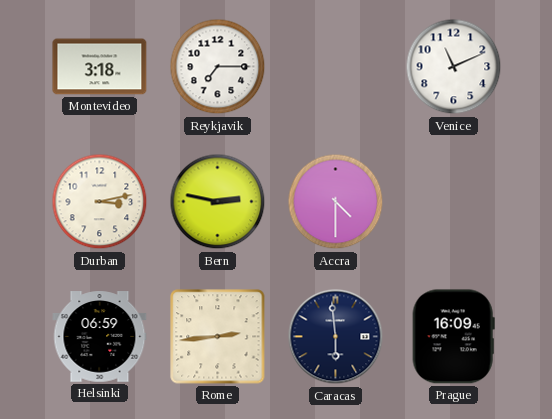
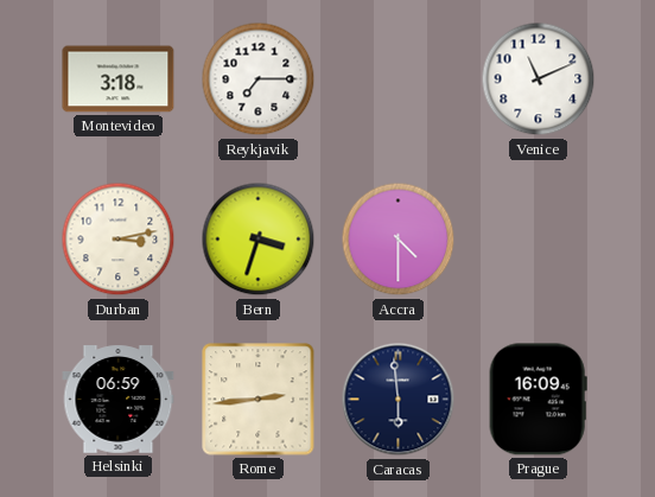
Bern: 2:47 -> 3:33 (259, 240)
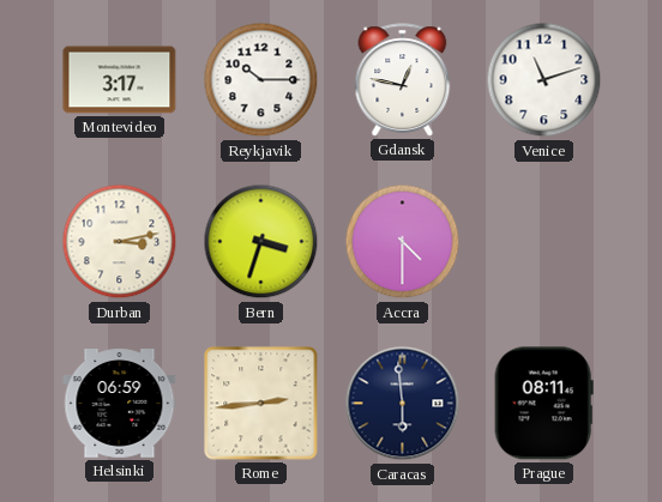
Montevideo: 3:18 -> 3:17 (120, 80)
Reykjavik: 7:15 -> 10:15 (261, 80)
Gdansk: none -> 12:47 (403, 80)
Venice: 11:11 -> 11:12 (544, 80)
Prague: 16:09 -> 08:11 (543, 404)
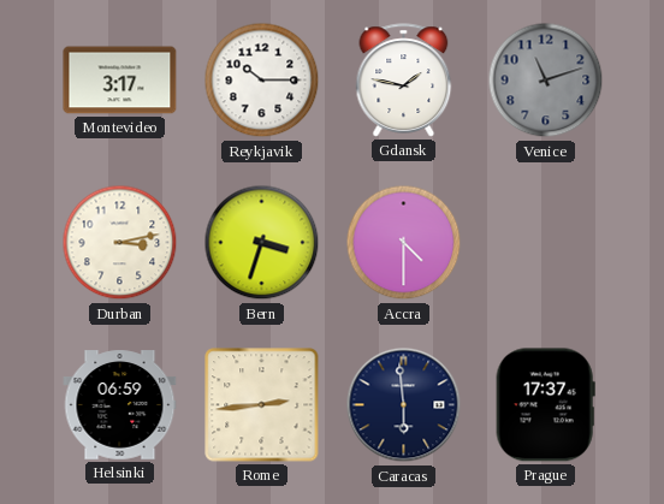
Gdansk: 12:47 -> 1:47 (404, 81)
Venice dial: white -> grey (546, 81)
Prague: 08:11 -> 17:37 (545, 405)
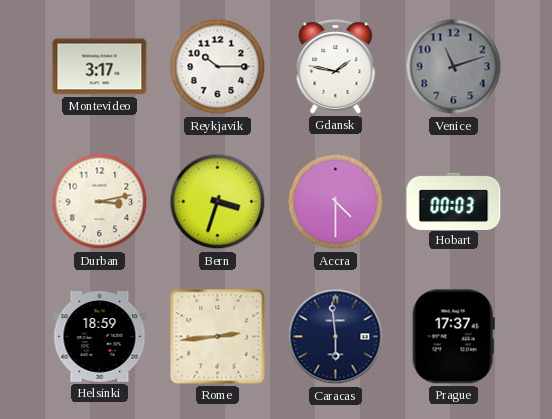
Hobart: none -> 00:03 (454, 201)
Helsinki: 06:59 -> 18:59 (100, 337)
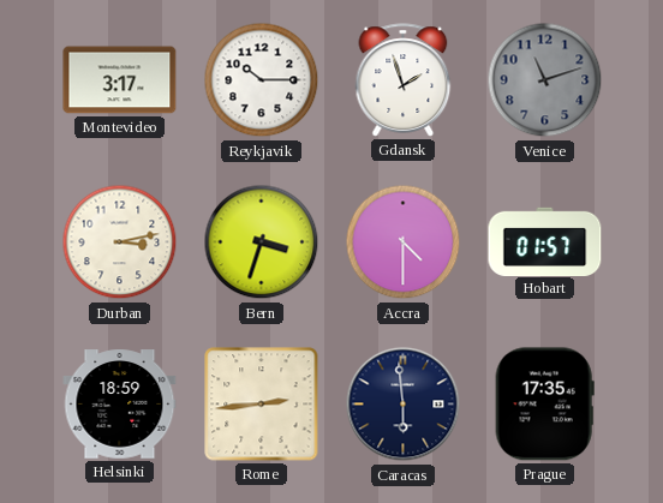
Gdansk: 1:47 -> 1:57 (404, 80)
Hobart: 00:03 -> 01:57 (545, 241)
Prague: 17:37 -> 17:35 (544, 405)
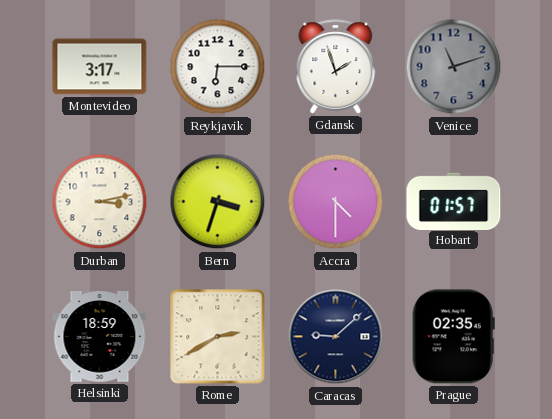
Reykjavik: 10:15 -> 6:15 (218, 67)
Rome: 2:44 -> 2:40 (218, 337)
Caracas: 5:59 -> 9:08 (336, 337)
Prague: 17:35 -> 02:35 (453, 337)
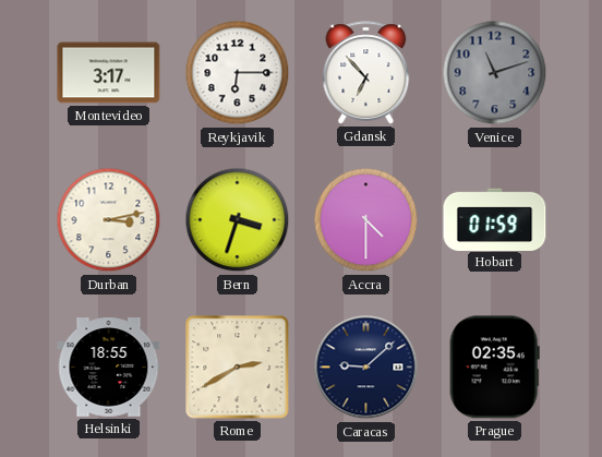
Gdansk: 1:57 -> 6:53 (366, 73)
Hobart: 01:57 -> 01:59 (495, 219)
Helsinki: 18:59 -> 18:55 (109, 368)
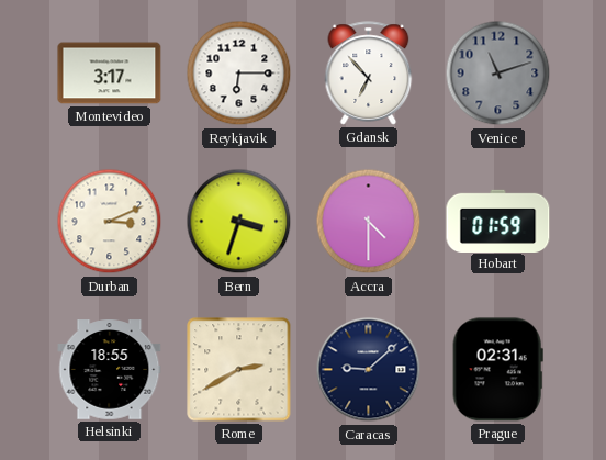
Durban: 3:13 -> 3:11 (110, 222)
Prague: 02:35 -> 02:31 (497, 370)
